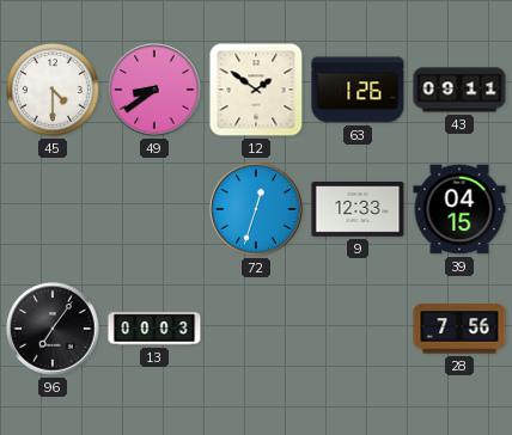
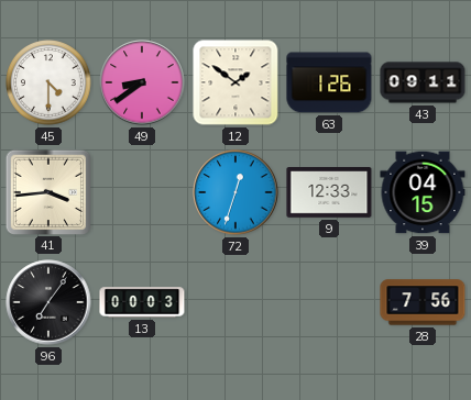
41: none -> 3:44 (48, 191)
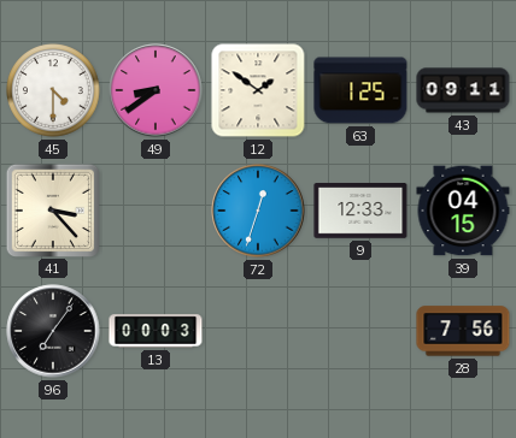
63: 1:26 -> 1:25 (360, 90)
41: 3:44 -> 3:23 (53, 209)
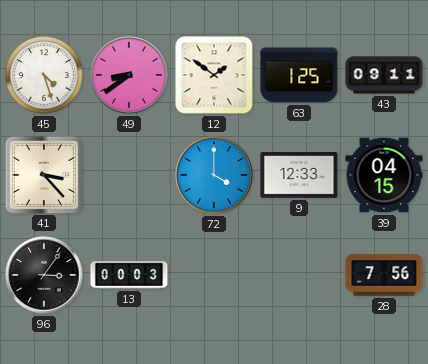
45: 4:30 -> 4:27 (44, 75)
72: 12:33 -> 4:00 (214, 175)
96: 7:06 -> 3:06 (44, 275)
